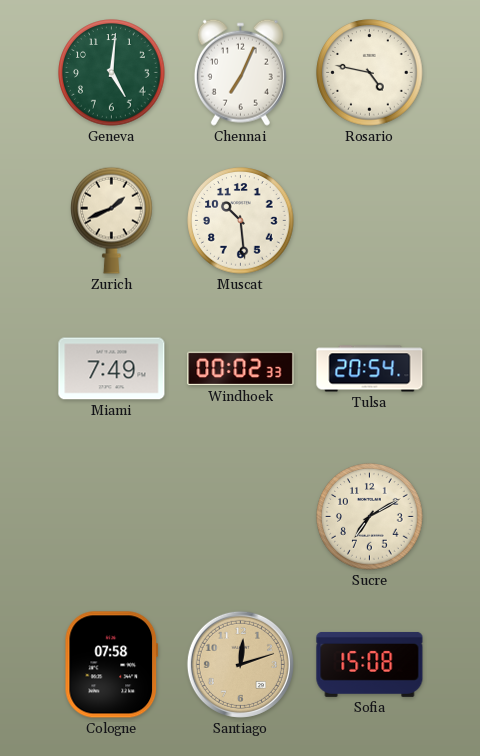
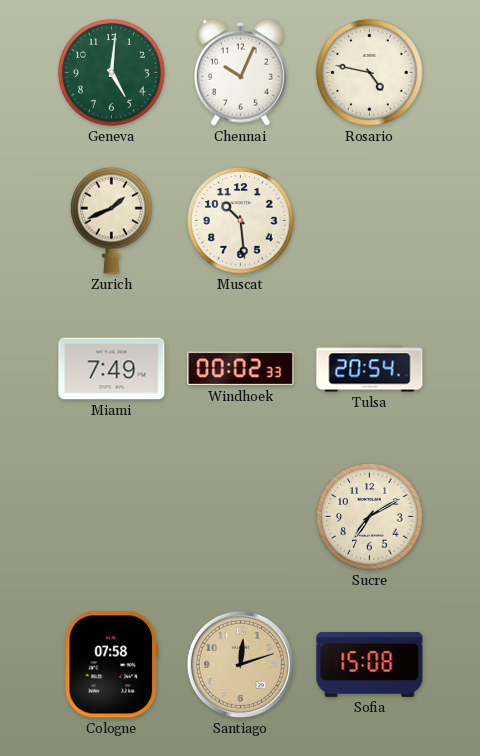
Chennai: 7:04 -> 10:04 (240, 72)
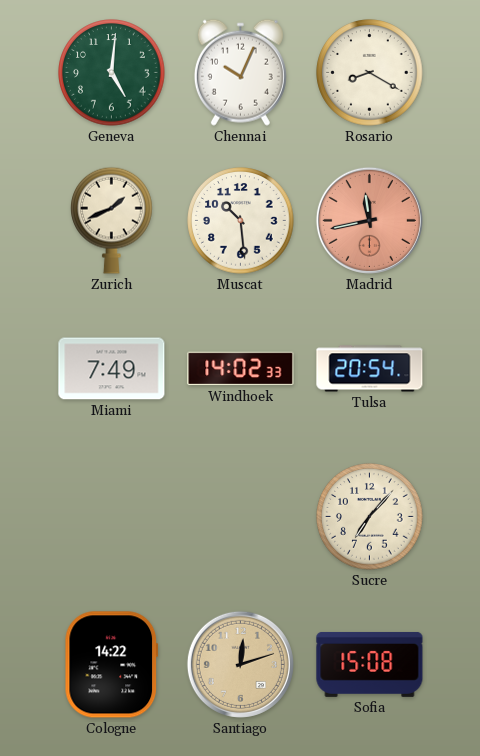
Rosario: 4:47 -> 8:20 (370, 73)
Madrid: none -> 11:43 (369, 220)
Windhoek: 00:02 -> 14:02 (241, 369)
Sucre: 7:10 -> 7:07 (370, 517)
Cologne: 07:58 -> 14:22 (112, 665)
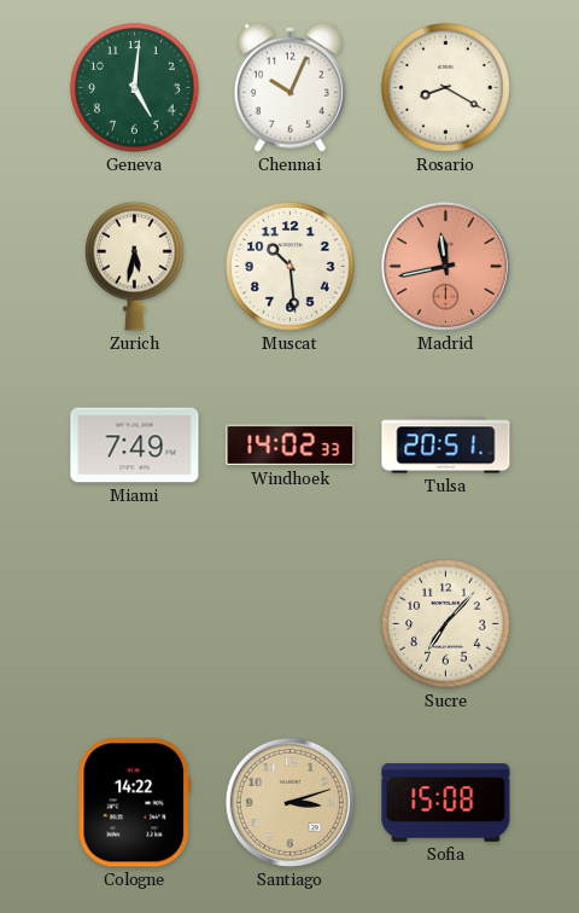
Zurich: 1:41 -> 5:32 (135, 266)
Tulsa: 20:54 -> 20:51 (446, 446)
Santiago: 12:12 -> 3:12 (289, 802)
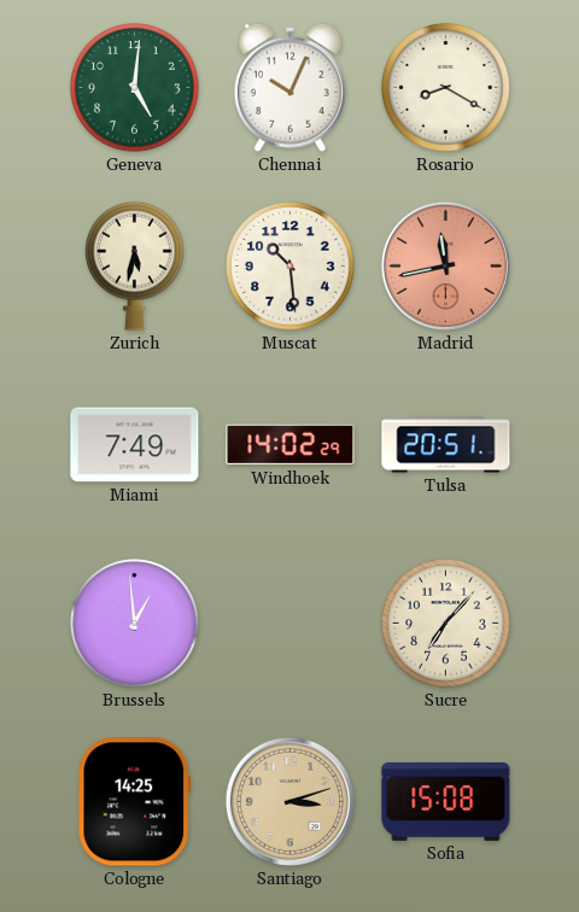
Windhoek: 14:02:33 -> 14:02:29 (291, 445)
Brussels: none -> 12:59 (135, 624)
Cologne: 14:22 -> 14:25 (135, 802)
